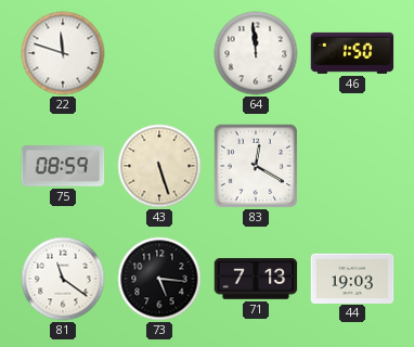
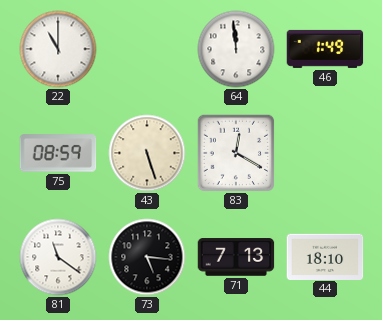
22: 11:48 -> 11:00 (58, 49)
46: 1:50 -> 1:49 (325, 49)
44: 19:03 -> 18:10 (325, 256)
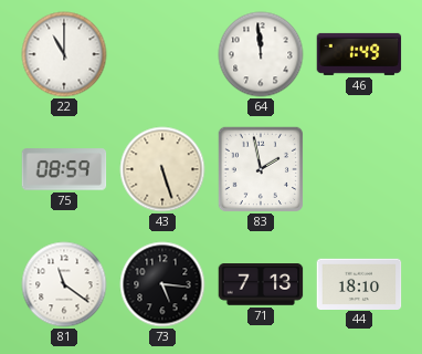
83: 12:20 -> 1:58 (261, 169)
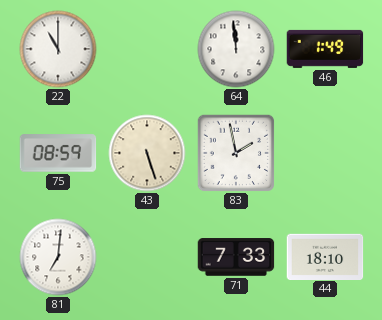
81: 11:21 -> 7:01 (58, 257)
73: 5:16 -> none (162, 284)
71: 7:13 -> 7:33 (236, 257)
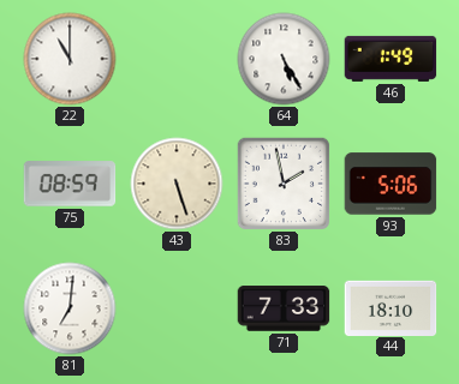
64: 11:59 -> 5:25 (284, 59)
93: none -> 5:06 (391, 184)
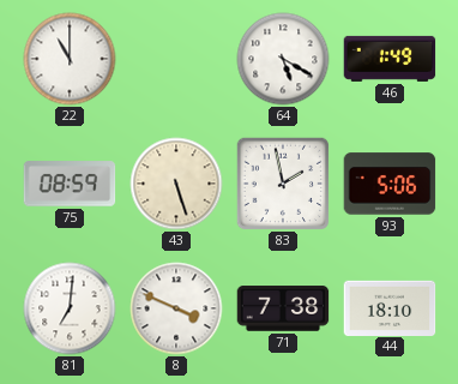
64: 5:25 -> 5:20 (283, 59)
8: none -> 3:49 (176, 308)
71: 7:33 -> 7:38 (283, 308)
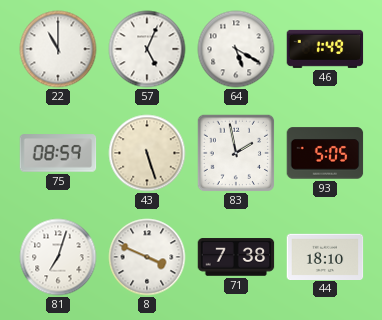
57: none -> 5:04 (147, 49)
93: 5:06 -> 5:05 (325, 153)
81: 7:01 -> 7:03 (58, 257)
